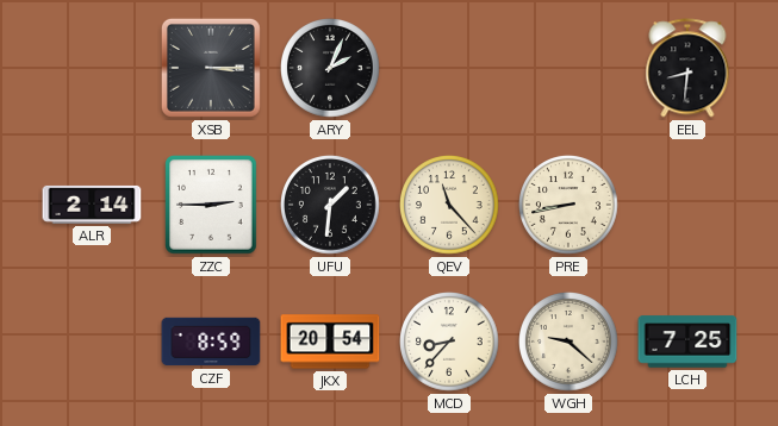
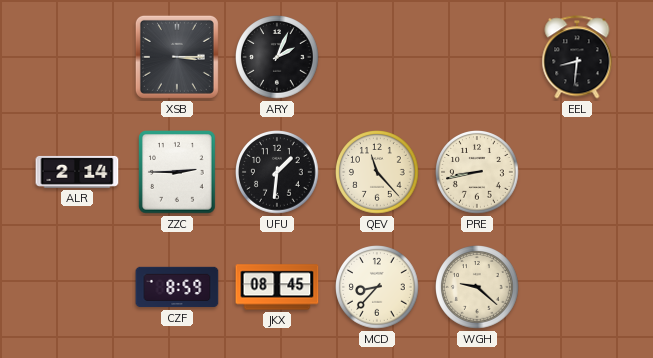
JKX: 20:54 -> 08:45 (277, 287)
LCH: 7:25 -> none (687, 342)
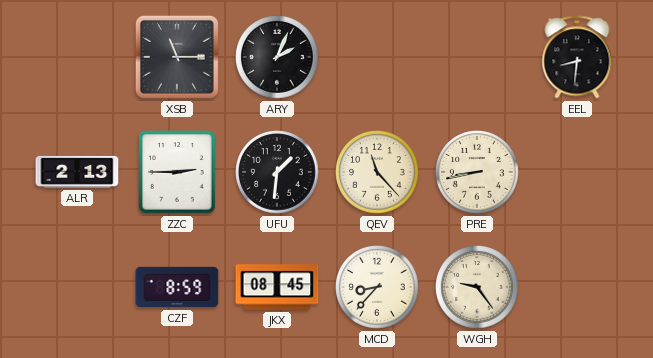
XSB: 3:15 -> 11:15 (177, 57)
ALR: 2:14 -> 2:13 (77, 172)
WGH: 9:22 -> 9:24 (478, 288)
